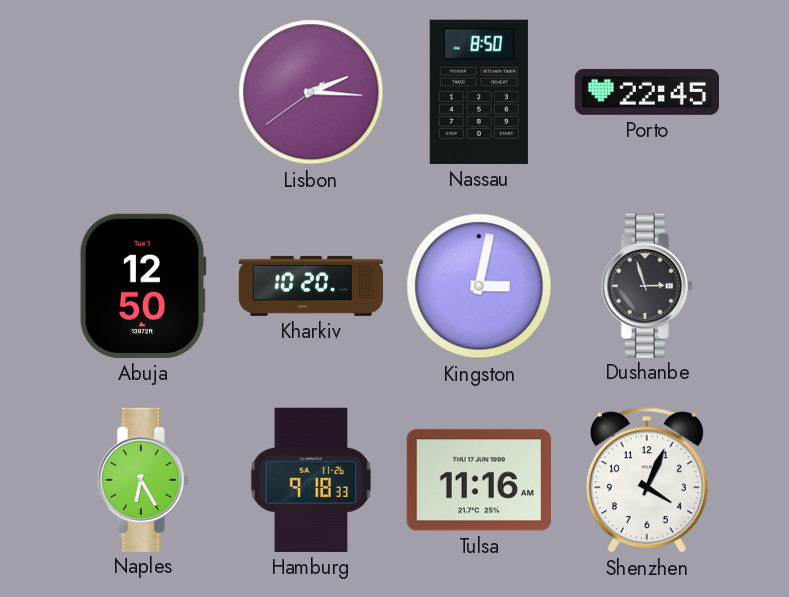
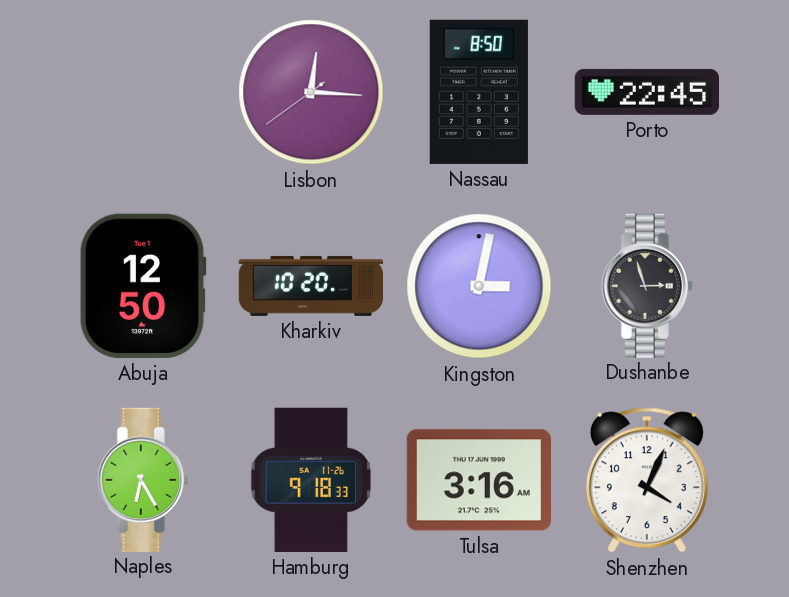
Lisbon: 2:15 -> 12:15 (311, 92)
Tulsa: 11:16 -> 3:16 (479, 480)
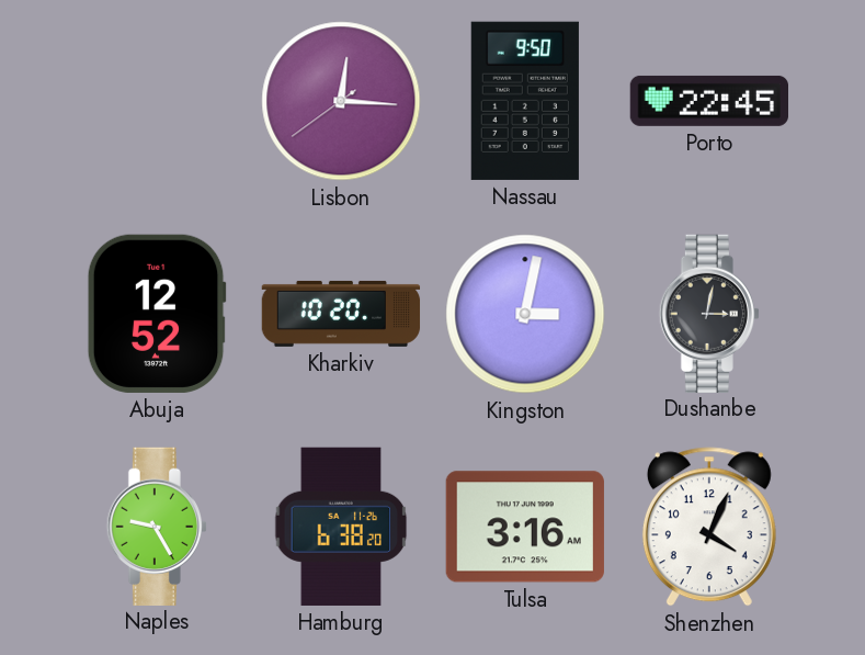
Nassau: 8:50 -> 9:50 (525, 101)
Abuja: 12:50 -> 12:52 (157, 314)
Dushanbe: 2:57 -> 3:02 (709, 313)
Naples: 6:25 -> 9:25 (157, 526)
Hamburg: 9:18 -> 6:38 (341, 527)
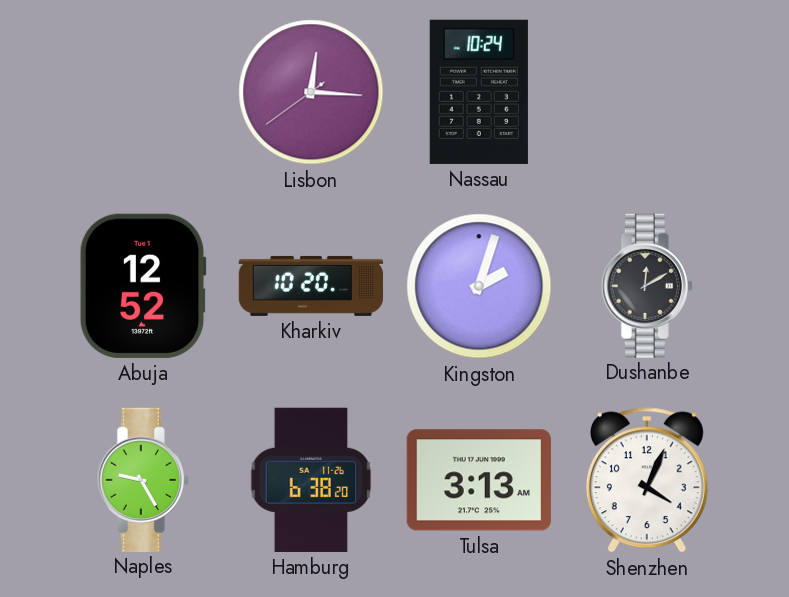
Nassau: 9:50 -> 10:24 (479, 92)
Porto: 22:45 -> none (708, 101)
Kingston: 3:02 -> 2:03 (479, 286)
Dushanbe: 3:02 -> 12:10 (647, 285)
Tulsa: 3:16 -> 3:13 (479, 480)
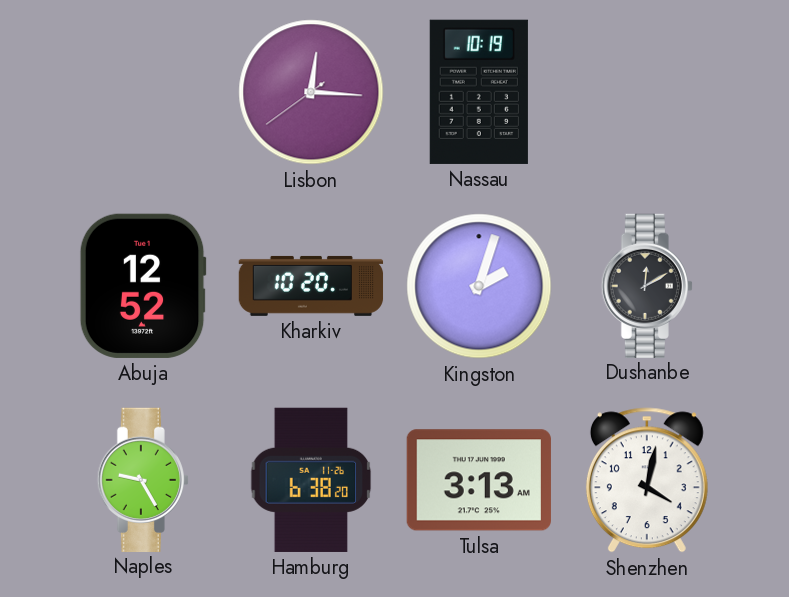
Nassau: 10:24 -> 10:19 (479, 92)
Shenzhen: 4:04 -> 4:02 (647, 480)
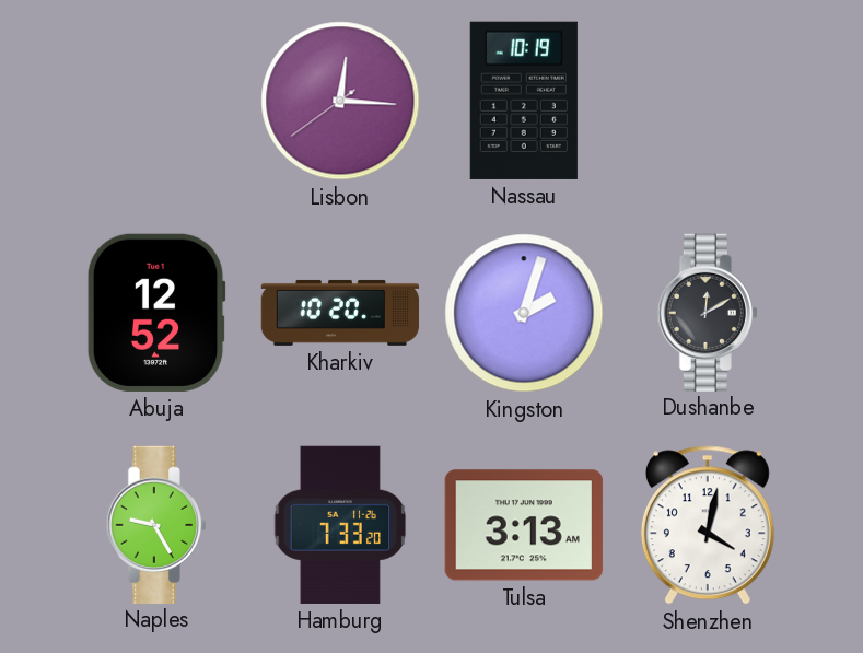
Hamburg: 6:38 -> 7:33 (340, 525)
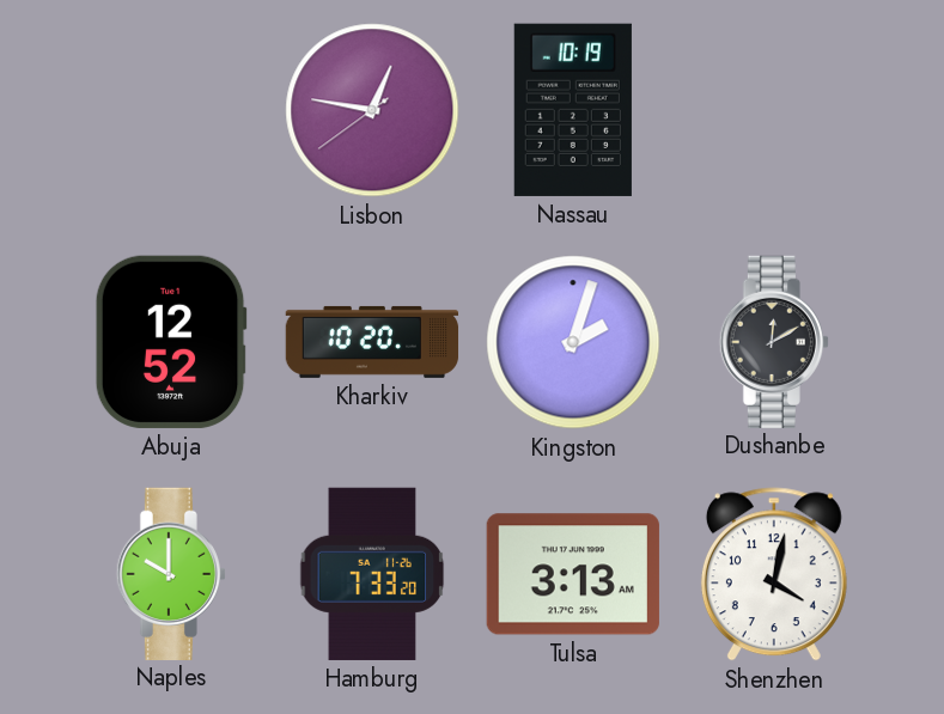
Lisbon: 12:15 -> 12:46 (372, 110)
Naples: 9:25 -> 10:00 (171, 573)
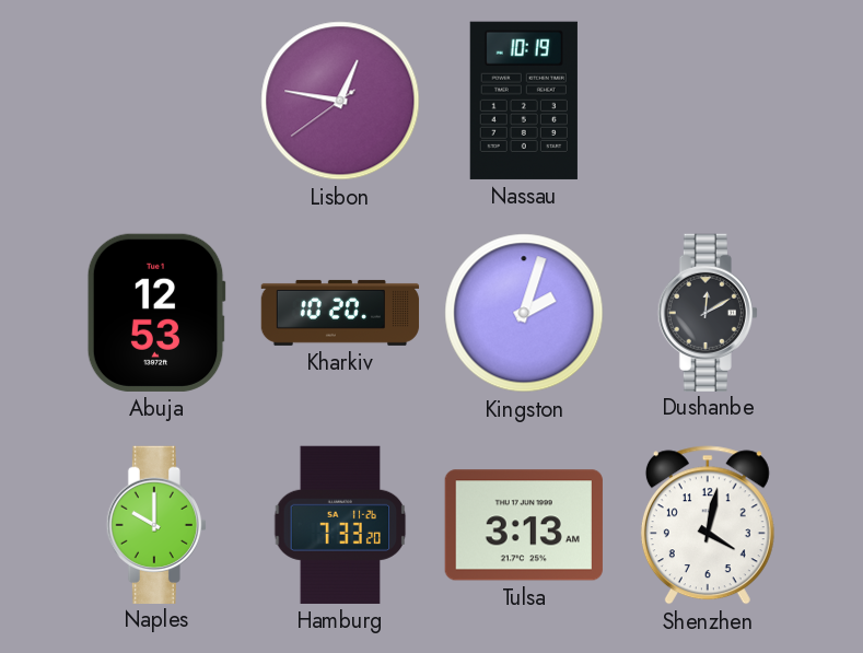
Abuja: 12:52 -> 12:53 (156, 313)
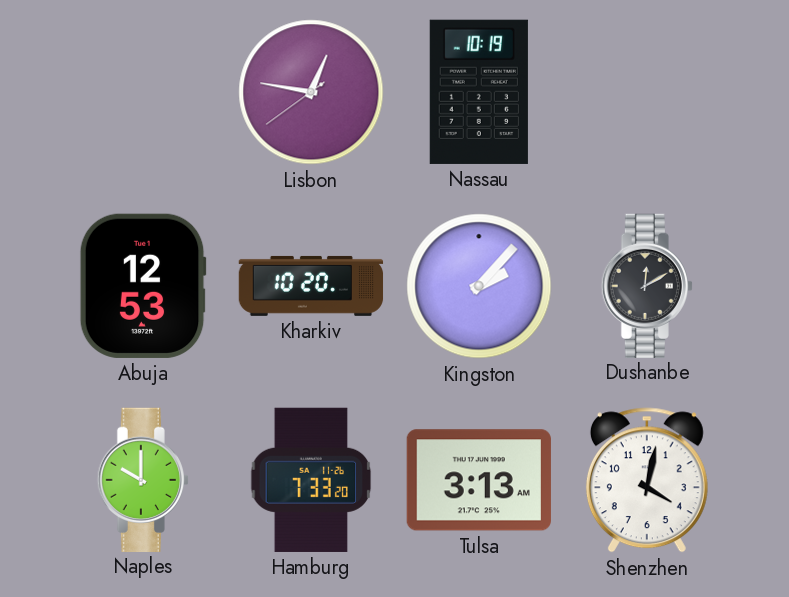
Kingston: 2:03 -> 2:07 (479, 286)
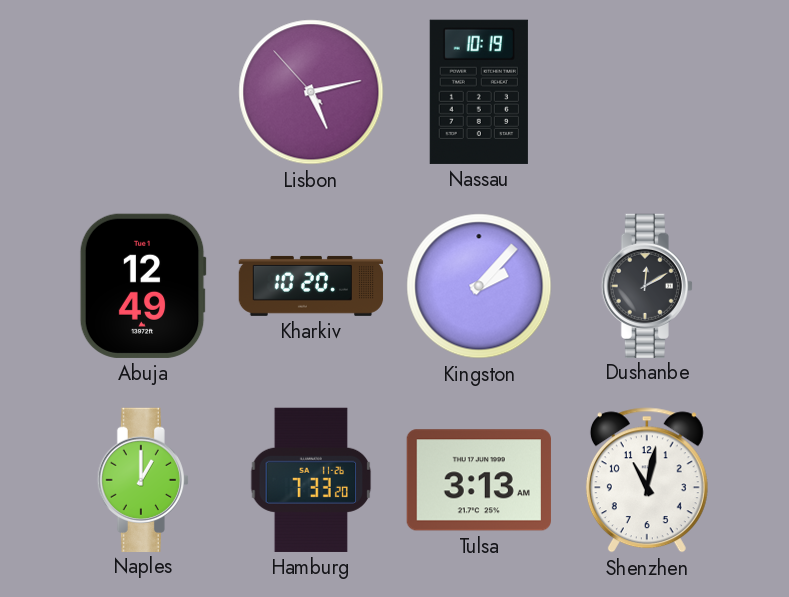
Lisbon: 12:46 -> 5:12 (311, 92)
Abuja: 12:53 -> 12:49 (143, 286)
Naples: 10:00 -> 1:00 (143, 479)
Shenzhen: 4:02 -> 11:02 (647, 480)
